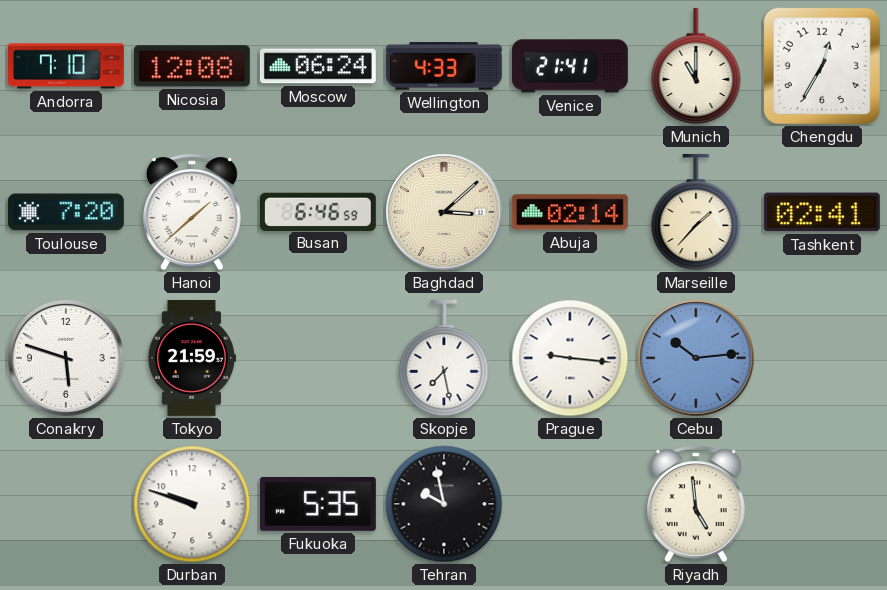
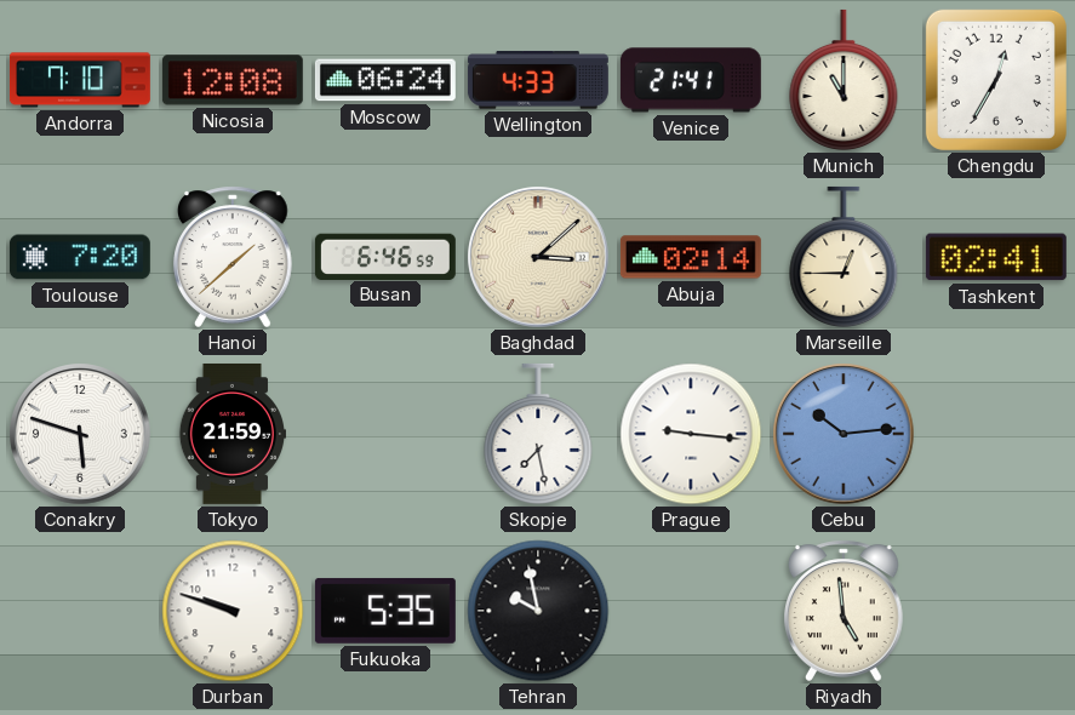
Marseille: 1:37 -> 12:45 (844, 257)
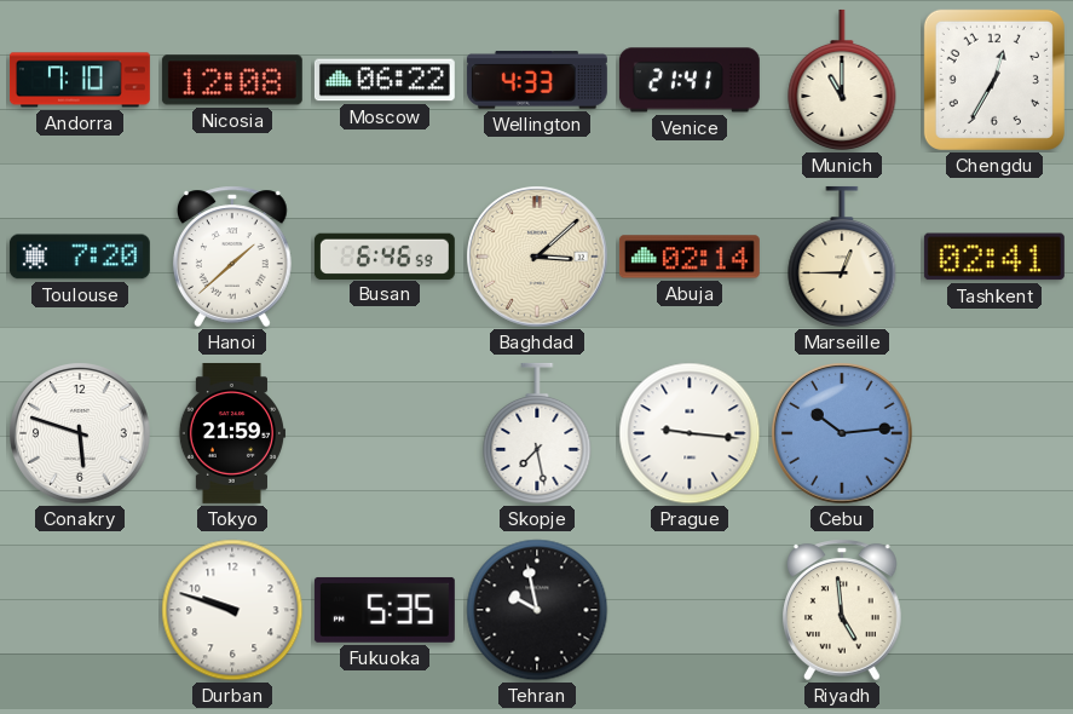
Moscow: 06:24 -> 06:22 (385, 80)
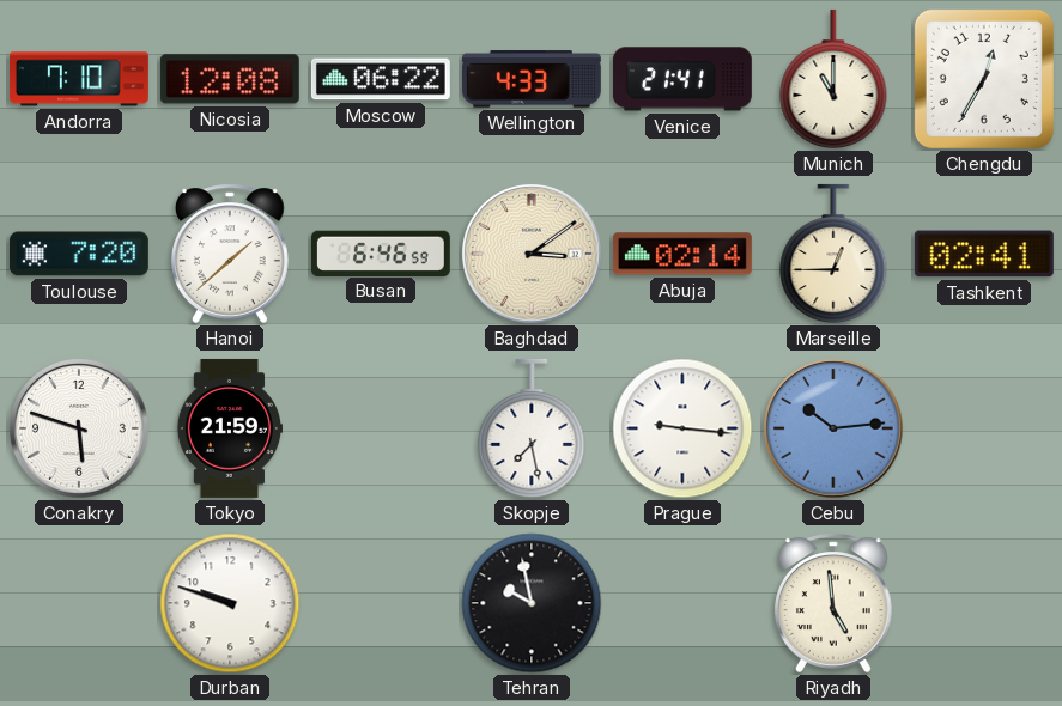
Baghdad: 3:08 -> 3:09 (532, 254)
Fukuoka: 5:35 -> none (385, 610)
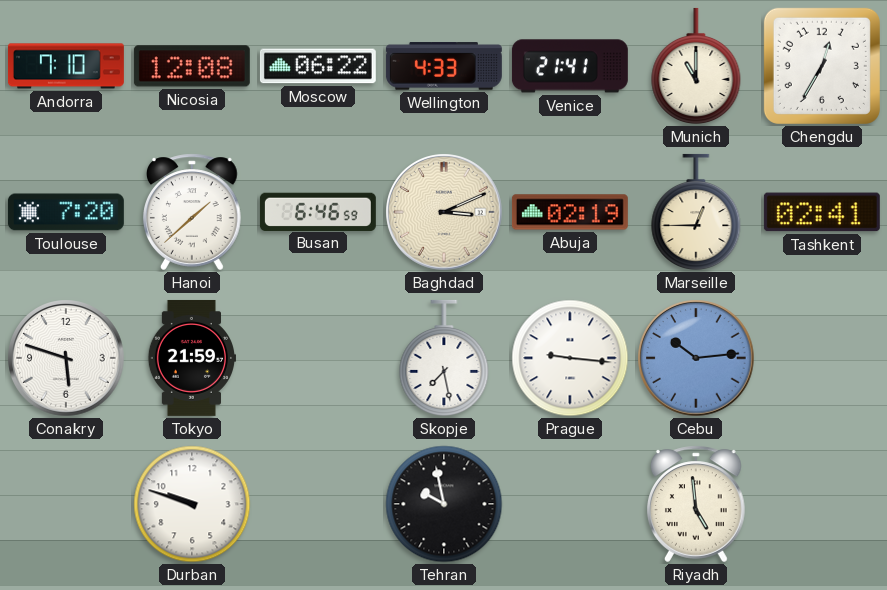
Baghdad: 3:09 -> 3:11 (444, 212)
Abuja: 02:14 -> 02:19 (570, 212)
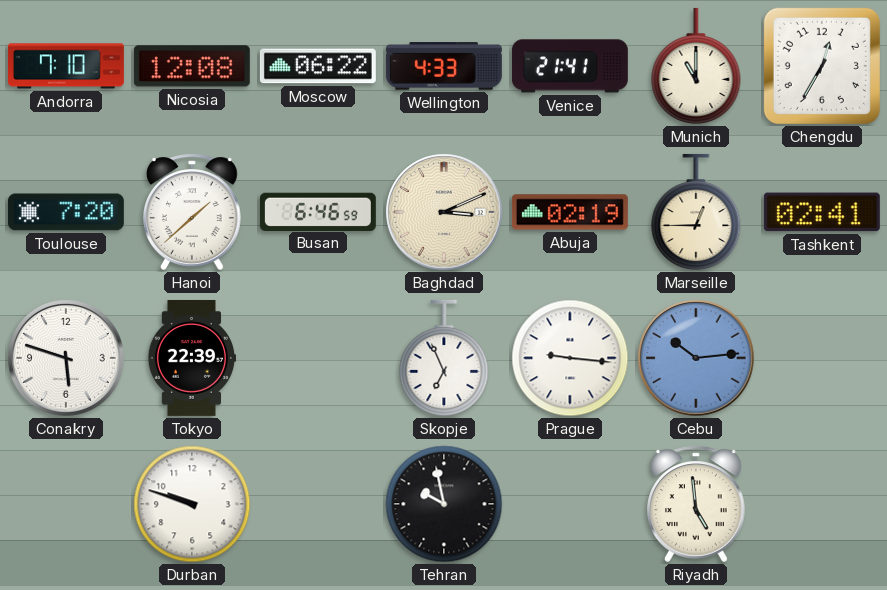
Tokyo: 21:59 -> 22:39 (191, 358)
Skopje: 7:28 -> 6:56 (444, 358)
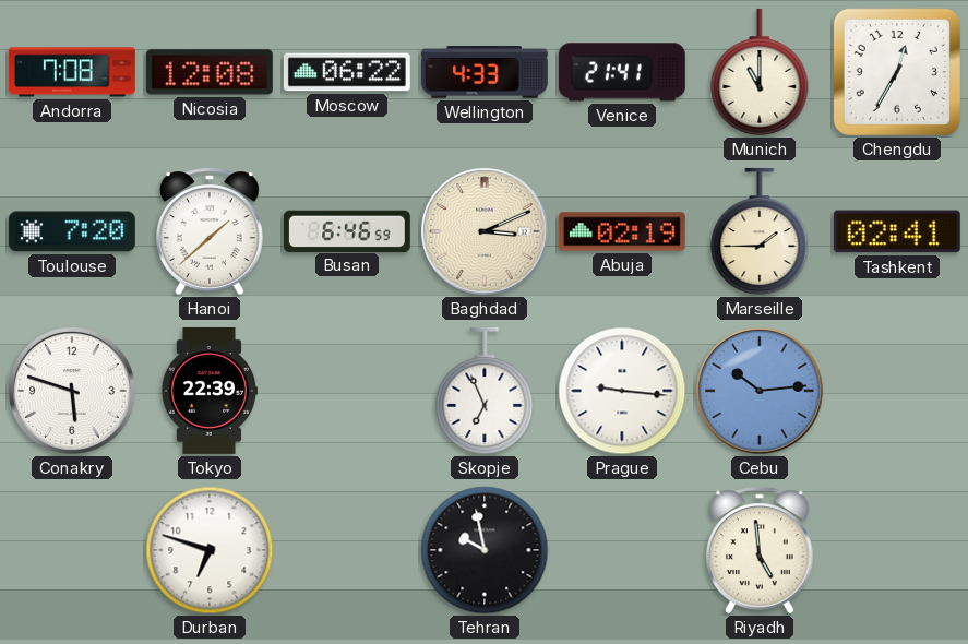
Andorra: 7:10 -> 7:08 (72, 72)
Marseille: 12:45 -> 1:45 (760, 231)
Durban: 9:48 -> 6:48 (210, 550)
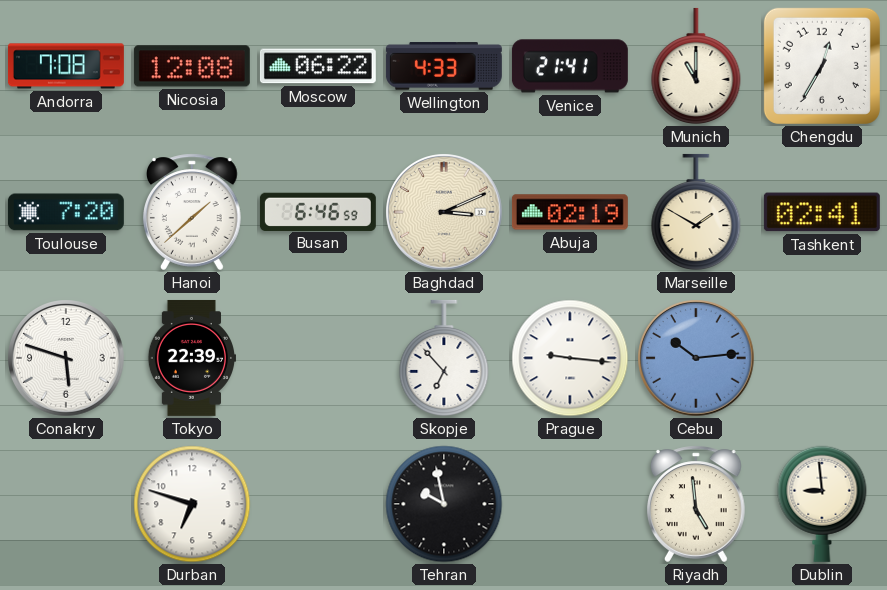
Marseille: 1:45 -> 1:50 (696, 212)
Skopje: 6:56 -> 6:53 (444, 358)
Dublin: none -> 8:59 (822, 504)
